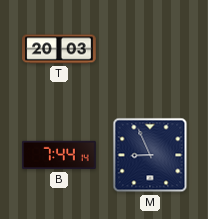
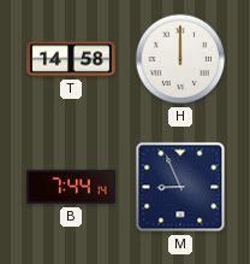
T: 20:03 -> 14:58 (71, 59)
H: none -> 12:00 (180, 59)
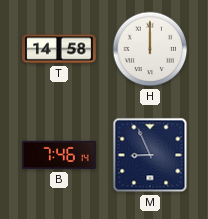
B: 7:44 -> 7:46 (59, 155)
